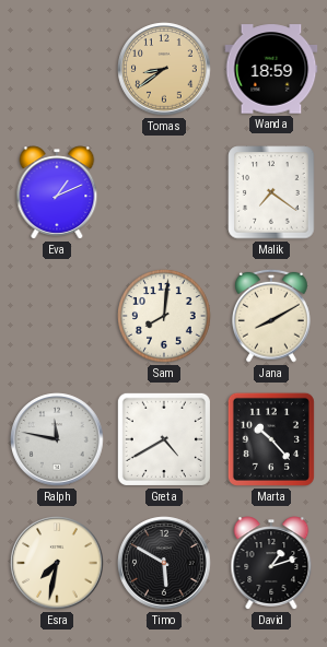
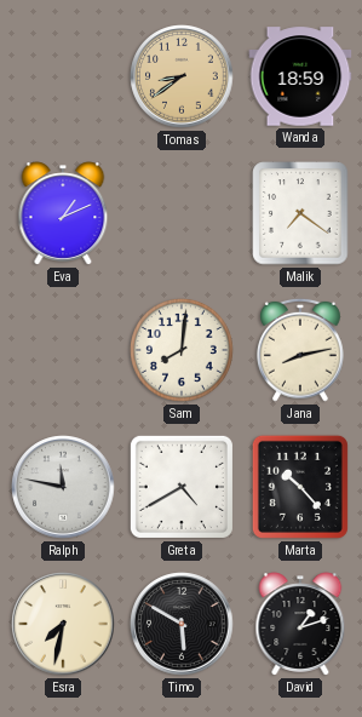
Jana: 8:10 -> 8:13 (301, 350)
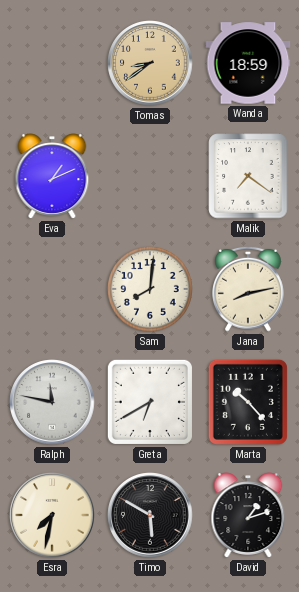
Greta: 4:40 -> 6:40 (150, 402)
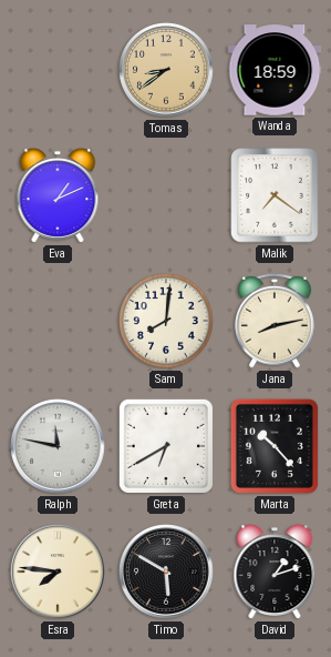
Esra: 7:32 -> 7:46 (58, 572)
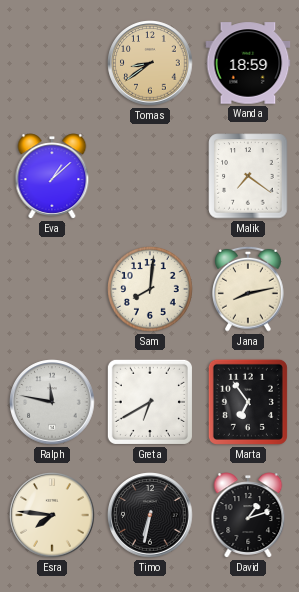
Eva: 1:11 -> 1:08 (52, 176)
Marta: 10:23 -> 6:54 (248, 402)
Timo: 5:50 -> 6:32 (150, 515)
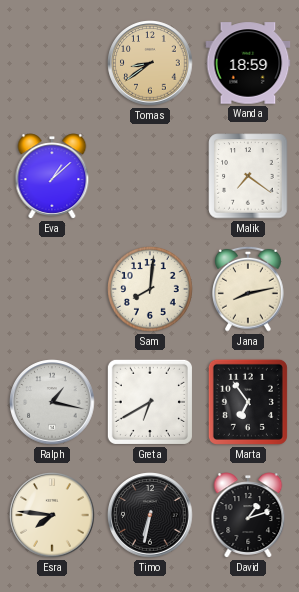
Ralph: 11:47 -> 1:17 (52, 402)
